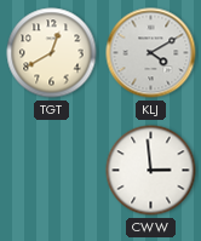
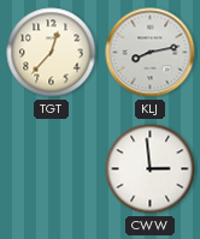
TGT: 12:40 -> 12:37 (52, 53)
KLJ: 4:10 -> 8:13 (151, 53)
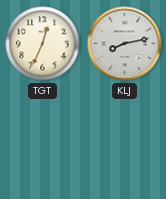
TGT: 12:37 -> 12:34 (43, 44)
CWW: 2:59 -> none (151, 169)
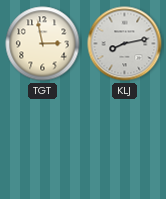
TGT: 12:34 -> 2:58 (43, 44)
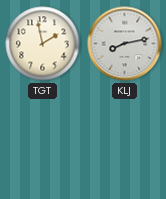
TGT: 2:58 -> 1:58 (43, 44)
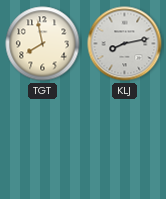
TGT: 1:58 -> 7:58 (43, 44)
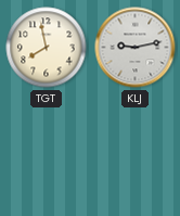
KLJ: 8:13 -> 9:13 (136, 48)
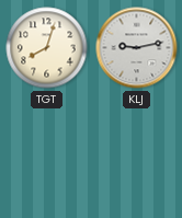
TGT: 7:58 -> 8:03 (47, 48)
